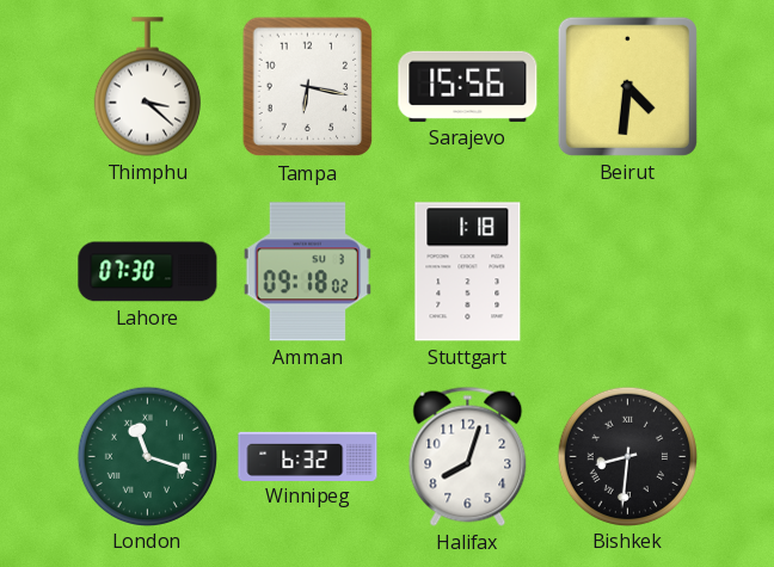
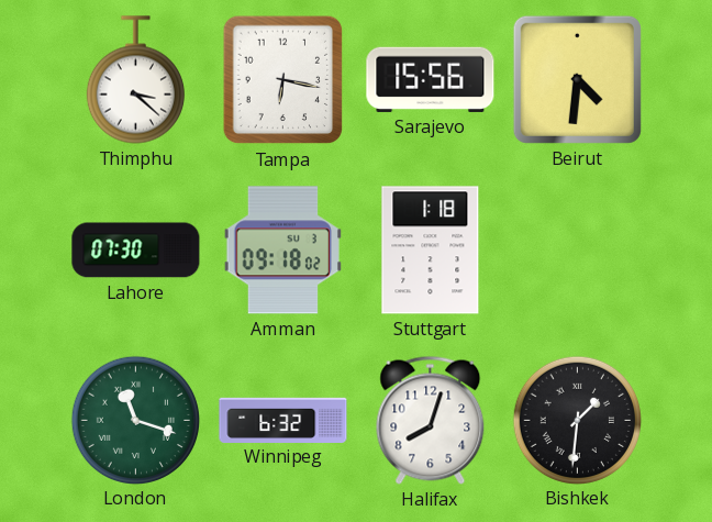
Bishkek: 8:31 -> 1:31 (577, 420)
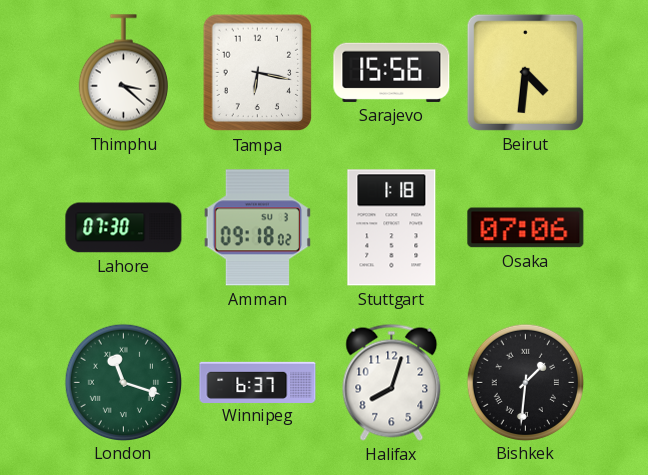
Osaka: none -> 07:06 (526, 228)
Winnipeg: 6:32 -> 6:37 (258, 382)
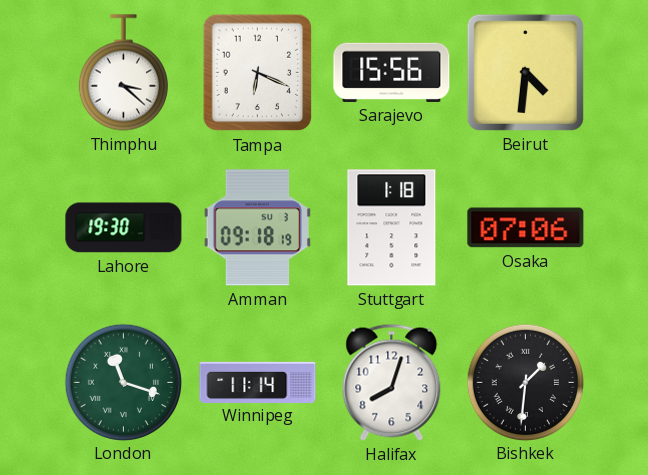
Tampa: 6:17 -> 6:19 (258, 73)
Lahore: 07:30 -> 19:30 (124, 228)
Amman: 09:18:02 -> 09:18:19 (257, 228)
Winnipeg: 6:37 -> 11:14 (258, 382)
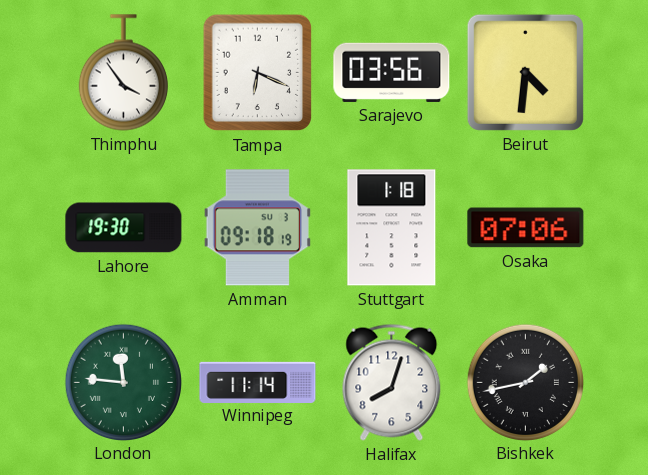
Thimphu: 3:22 -> 3:54 (123, 73)
Sarajevo: 15:56 -> 03:56 (392, 72)
London: 11:18 -> 11:46 (123, 382)
Bishkek: 1:31 -> 1:43 (525, 382)
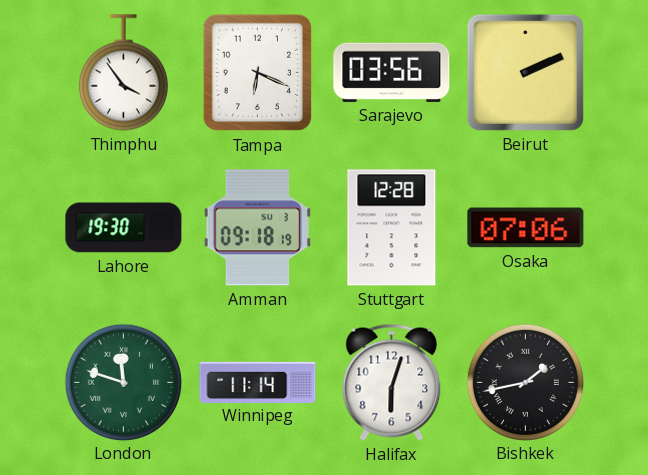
Beirut: 4:31 -> 2:11 (525, 72)
Stuttgart: 1:18 -> 12:28 (392, 228)
London: 11:46 -> 11:48 (123, 382)
Halifax: 8:03 -> 6:03 (392, 382)
